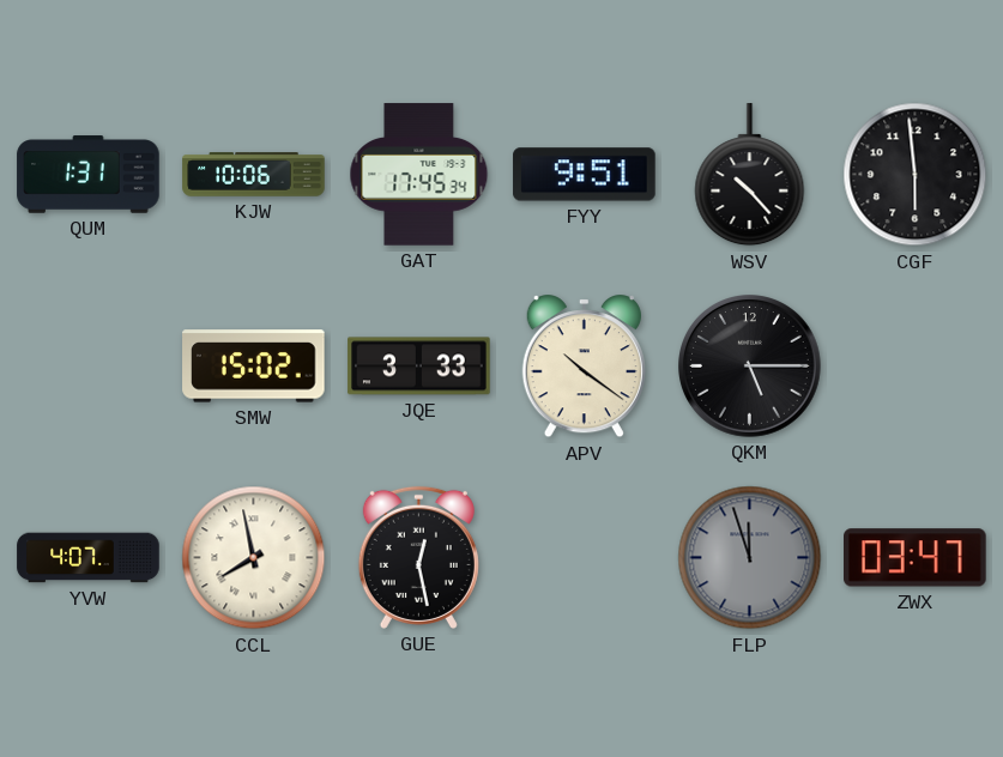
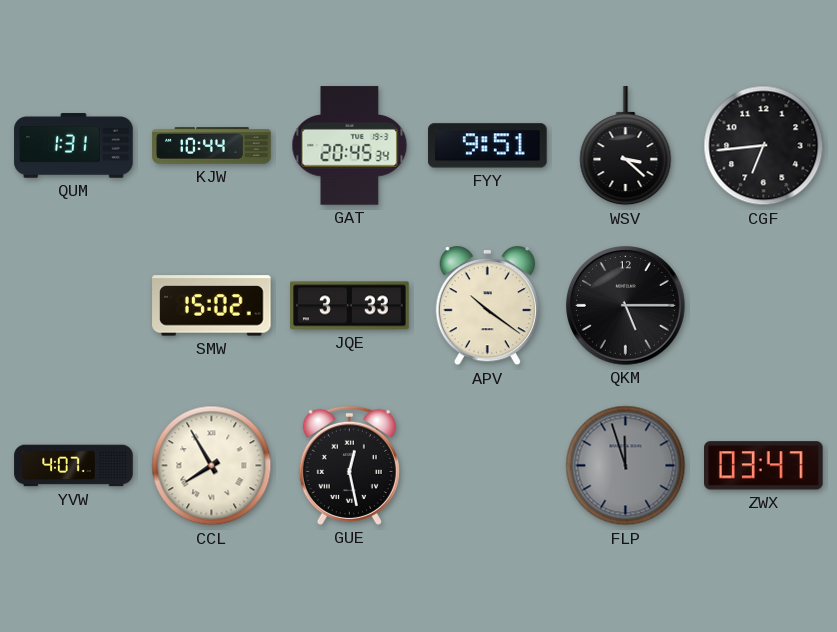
KJW: 10:06 -> 10:44 (212, 146)
GAT: 17:45 -> 20:45 (350, 146)
WSV: 10:23 -> 3:22 (626, 146)
CGF: 5:59 -> 6:44 (764, 146)
CCL: 7:58 -> 7:55 (212, 466)
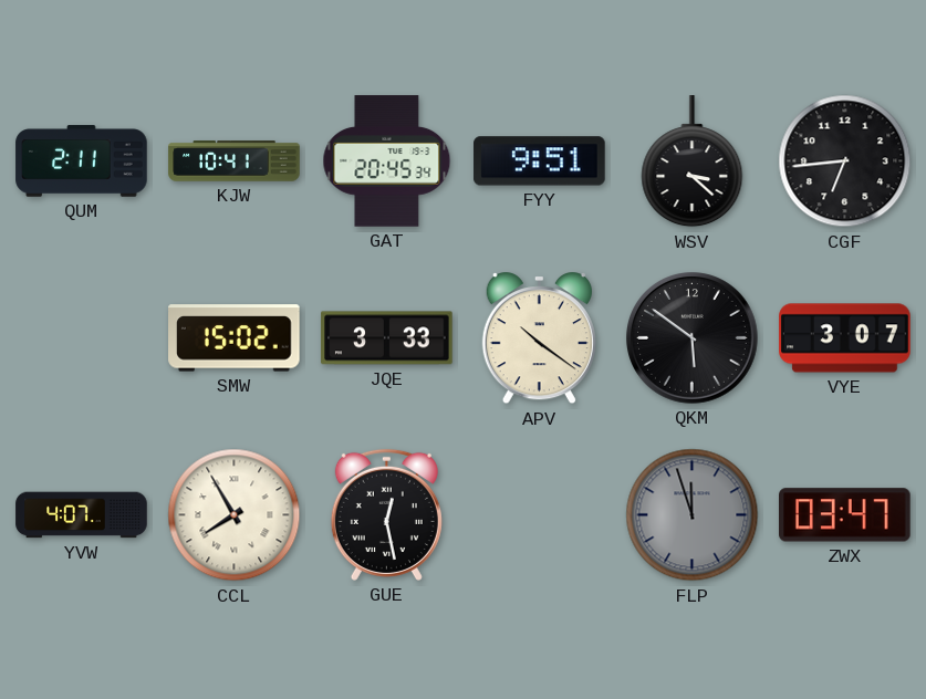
QUM: 1:31 -> 2:11 (82, 161)
KJW: 10:44 -> 10:41 (235, 161)
QKM: 5:15 -> 5:51 (693, 338)
VYE: none -> 3:07 (845, 338)
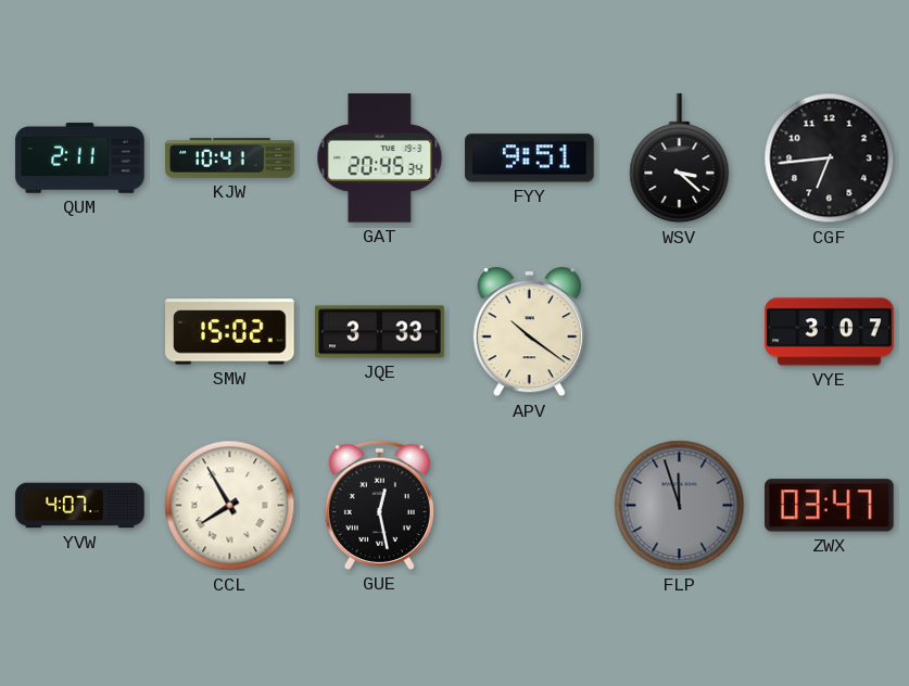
QKM: 5:51 -> none (693, 338)
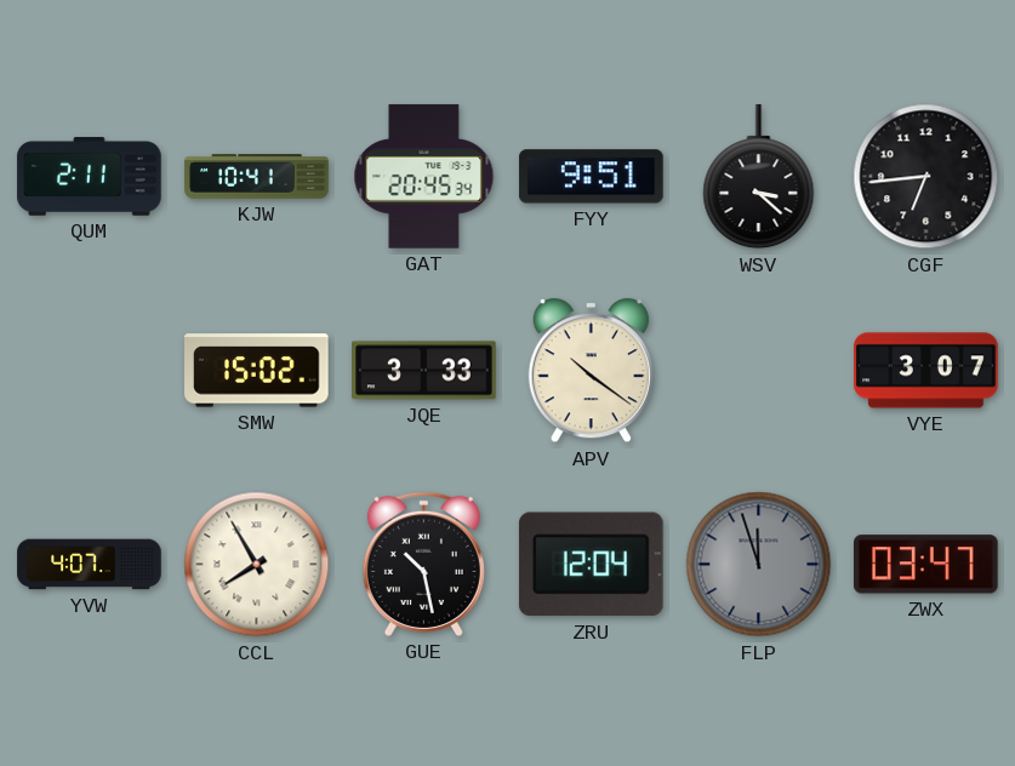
GUE: 12:28 -> 10:28 (423, 564)
ZRU: none -> 12:04 (591, 565)
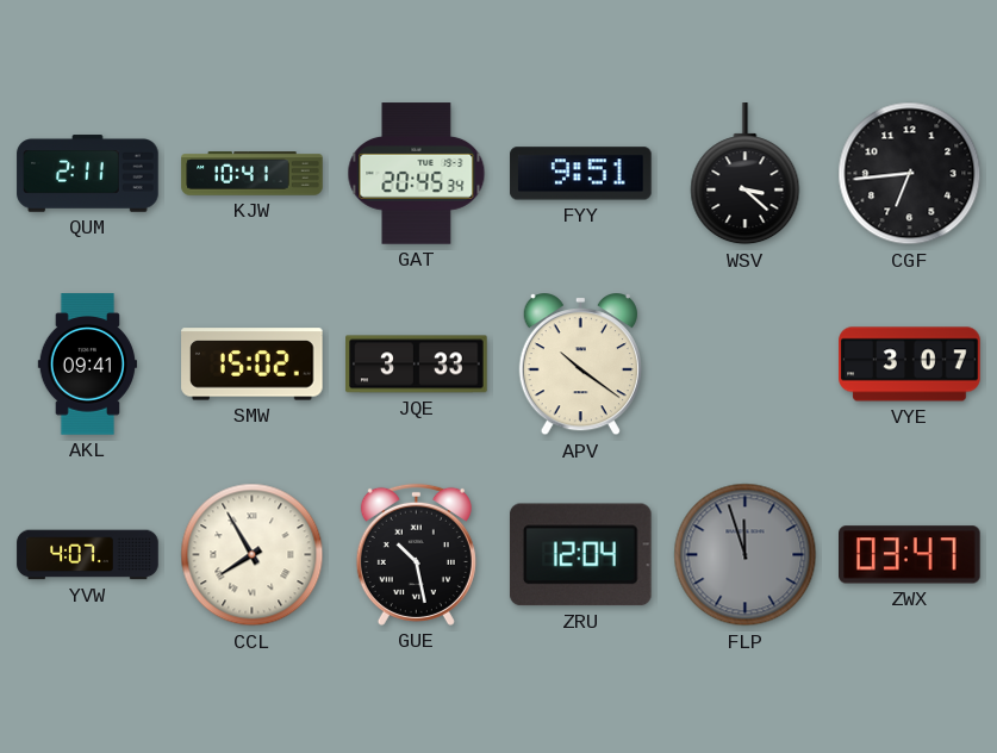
AKL: none -> 09:41 (87, 365)
